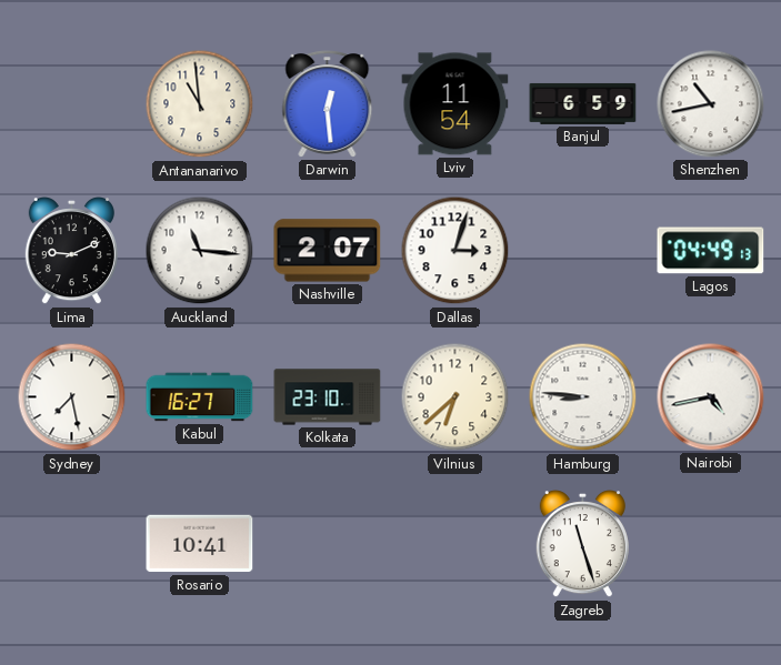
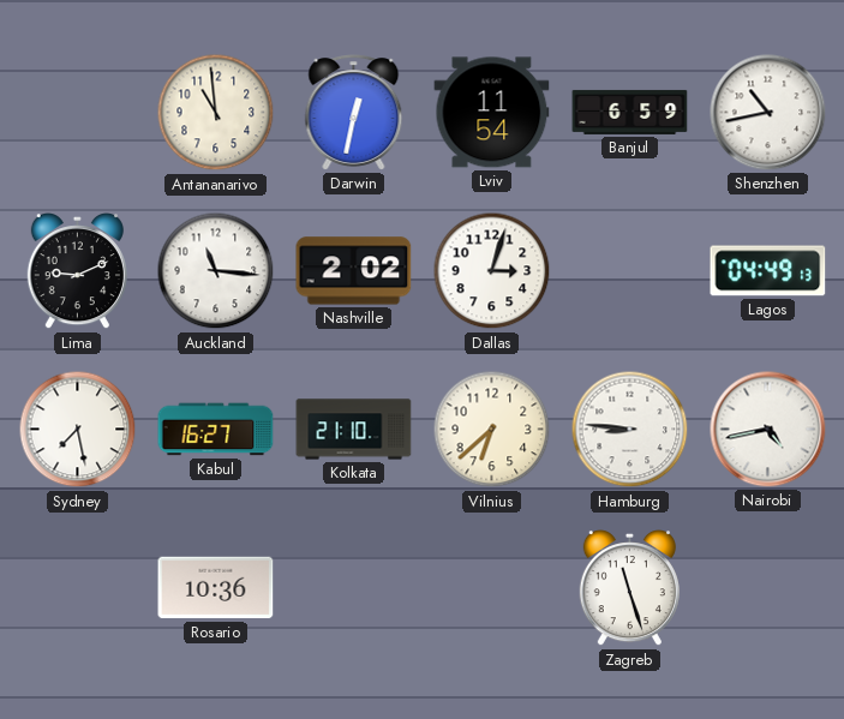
Darwin: 12:29 -> 12:32 (354, 113)
Nashville: 2:07 -> 2:02 (354, 271)
Kolkata: 23:10 -> 21:10 (354, 430)
Rosario: 10:41 -> 10:36 (216, 588)
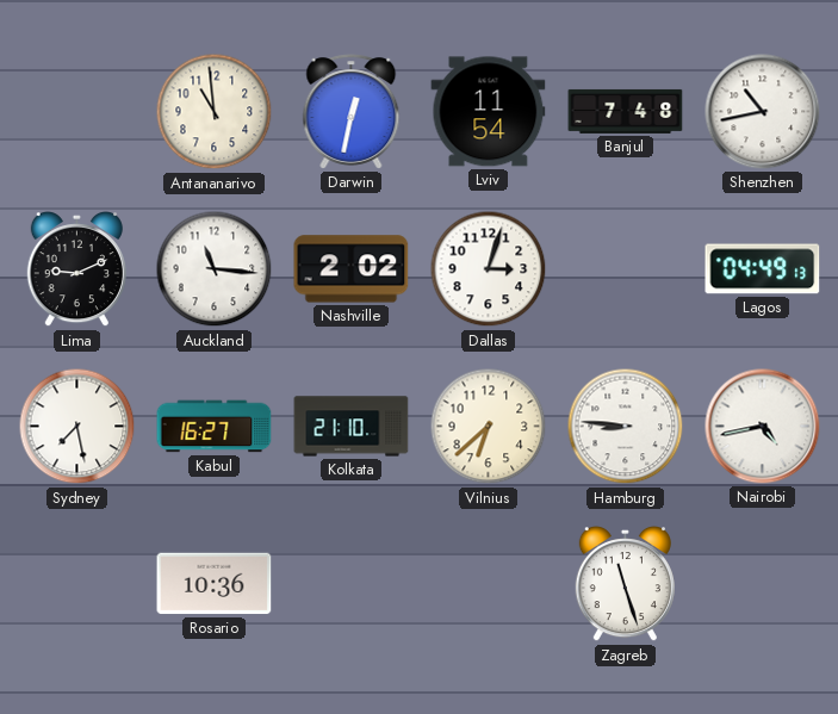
Banjul: 6:59 -> 7:48 (626, 111)
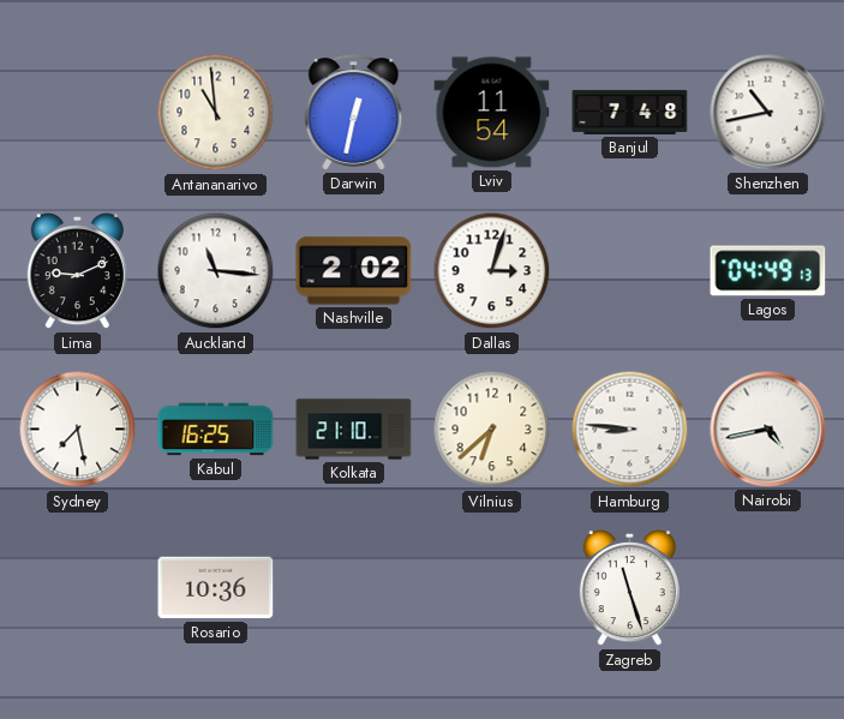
Kabul: 16:27 -> 16:25 (216, 430)
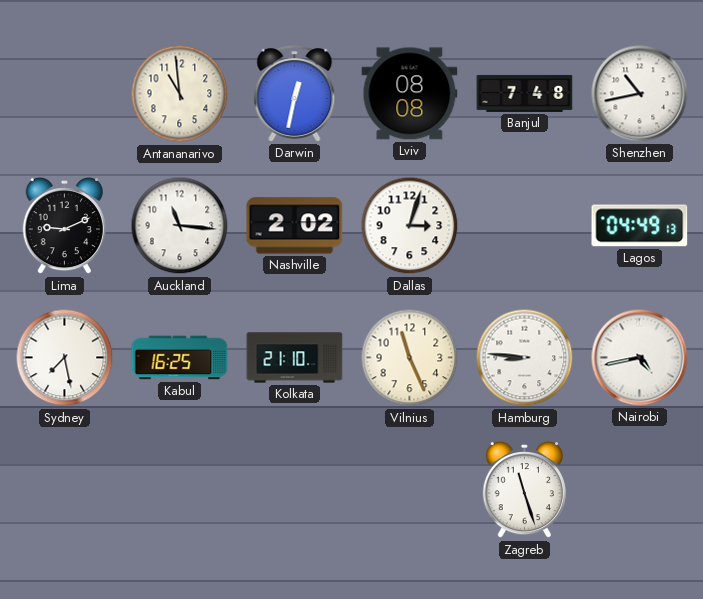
Lviv: 11:54 -> 08:08 (410, 94)
Vilnius: 6:38 -> 11:26 (410, 358)
Rosario: 10:36 -> none (216, 588)
